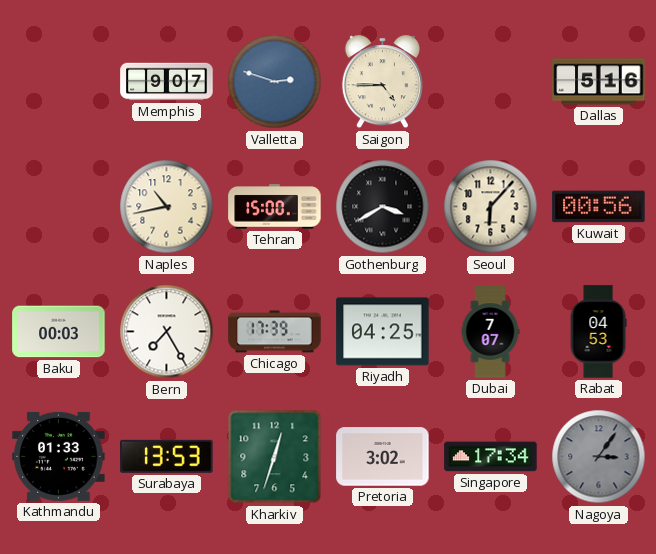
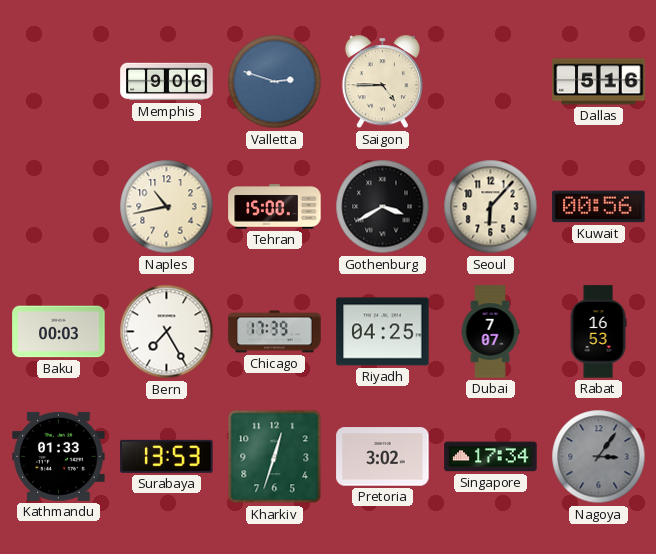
Memphis: 9:07 -> 9:06 (167, 82)
Rabat: 04:53 -> 16:53 (598, 332)
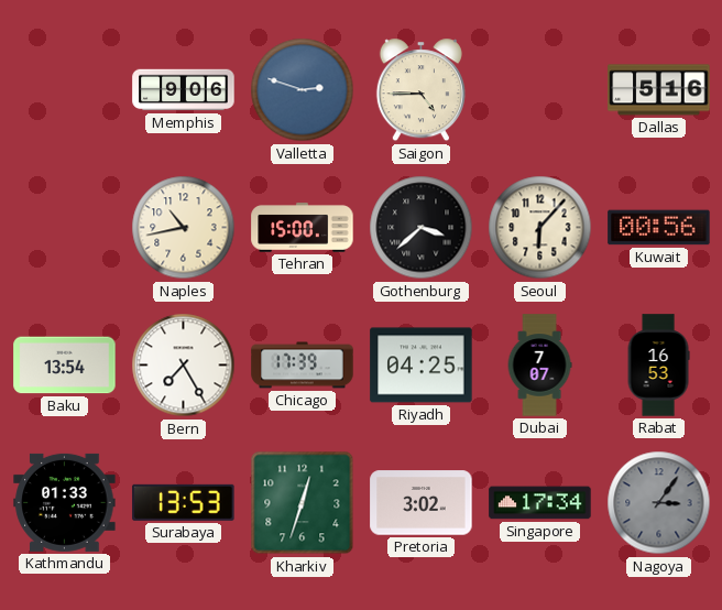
Gothenburg: 3:40 -> 3:38 (422, 228)
Baku: 00:03 -> 13:54 (65, 366)
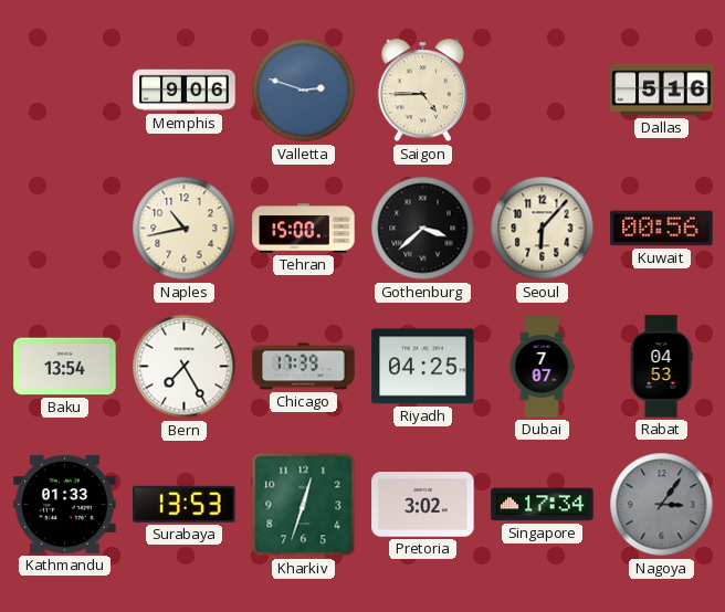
Rabat: 16:53 -> 04:53 (661, 367)
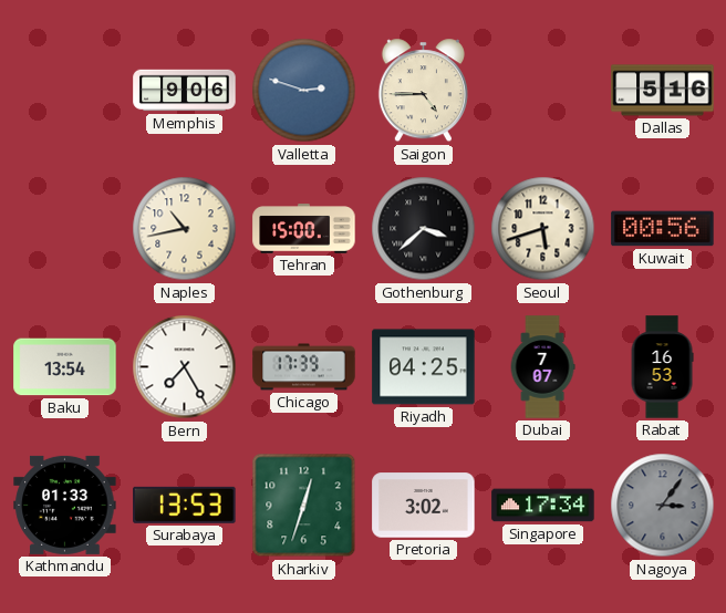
Seoul: 6:07 -> 5:42 (543, 229)
Rabat: 04:53 -> 16:53 (662, 367)
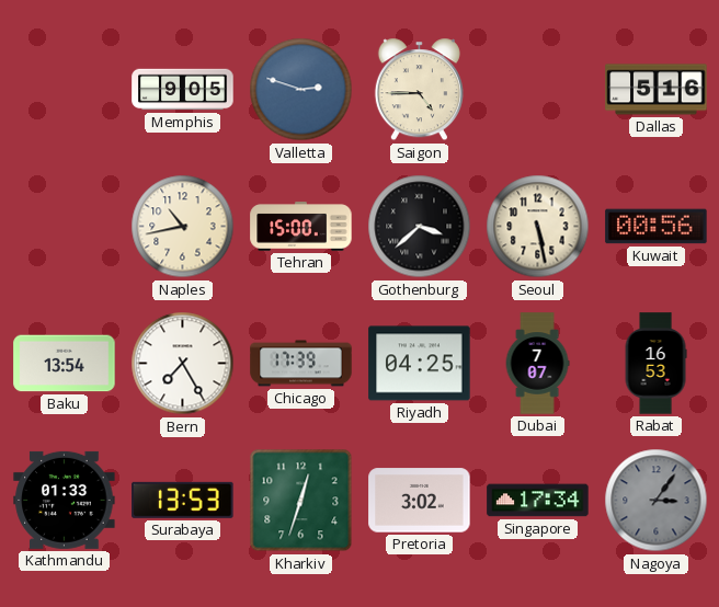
Memphis: 9:06 -> 9:05 (183, 90)
Seoul: 5:42 -> 5:28 (538, 227)
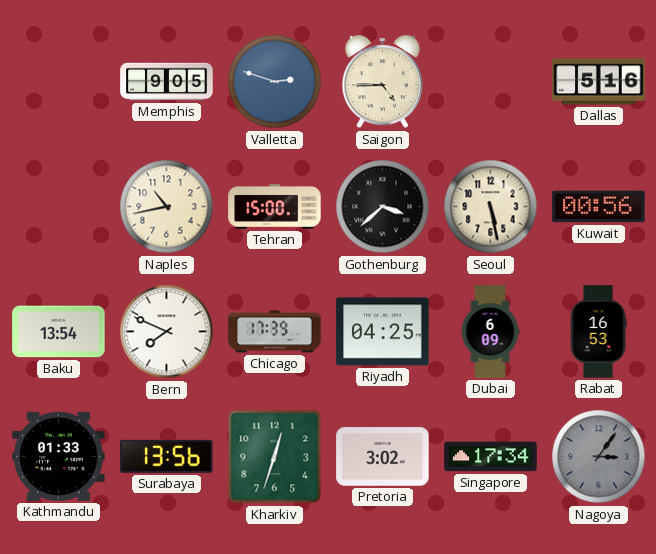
Bern: 7:25 -> 7:49 (167, 332)
Dubai: 7:07 -> 6:09 (490, 332)
Surabaya: 13:53 -> 13:56 (167, 456)
